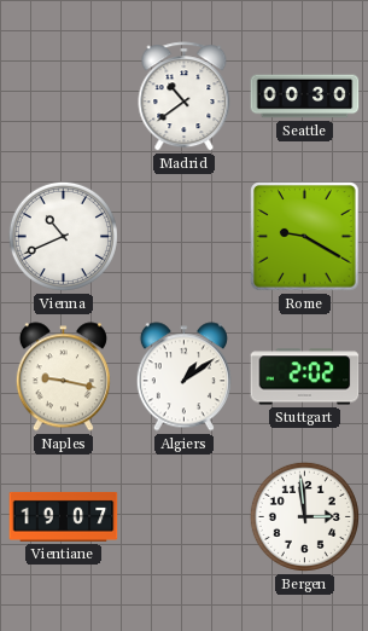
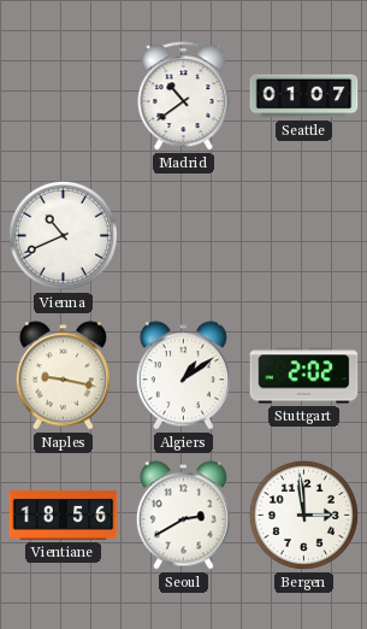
Seattle: 00:30 -> 01:07 (304, 96)
Rome: 9:20 -> none (305, 237)
Vientiane: 19:07 -> 18:56 (64, 515)
Seoul: none -> 2:40 (183, 516)
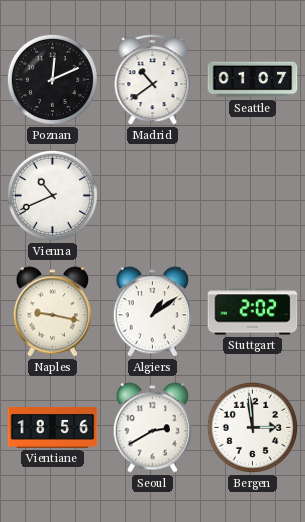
Poznan: none -> 12:11 (52, 79)
